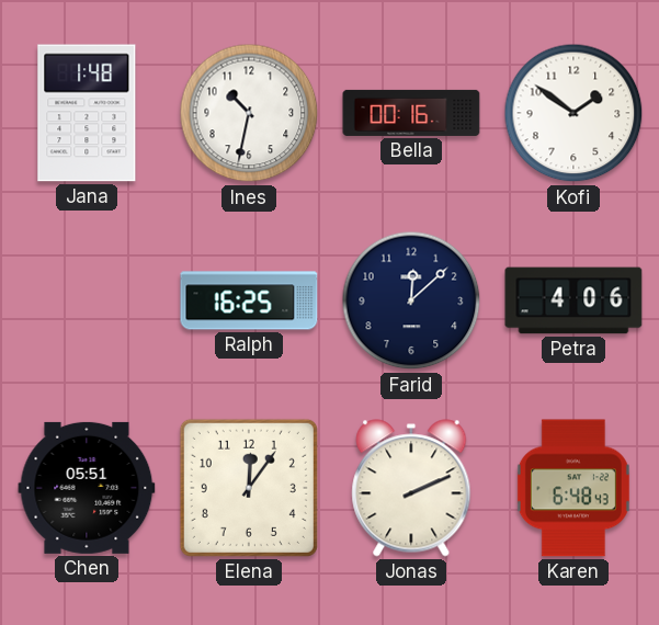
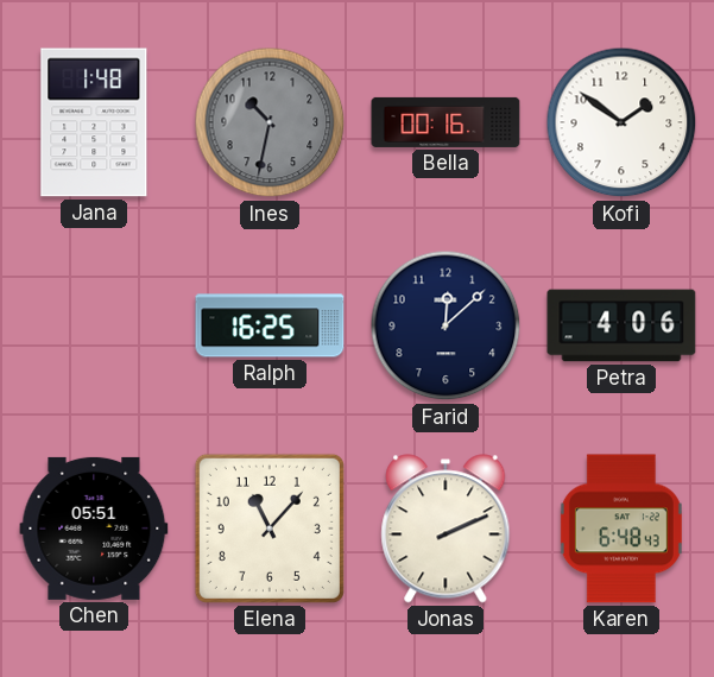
Ines dial: white -> grey (270, 122)
Elena: 12:06 -> 11:07 (270, 529)
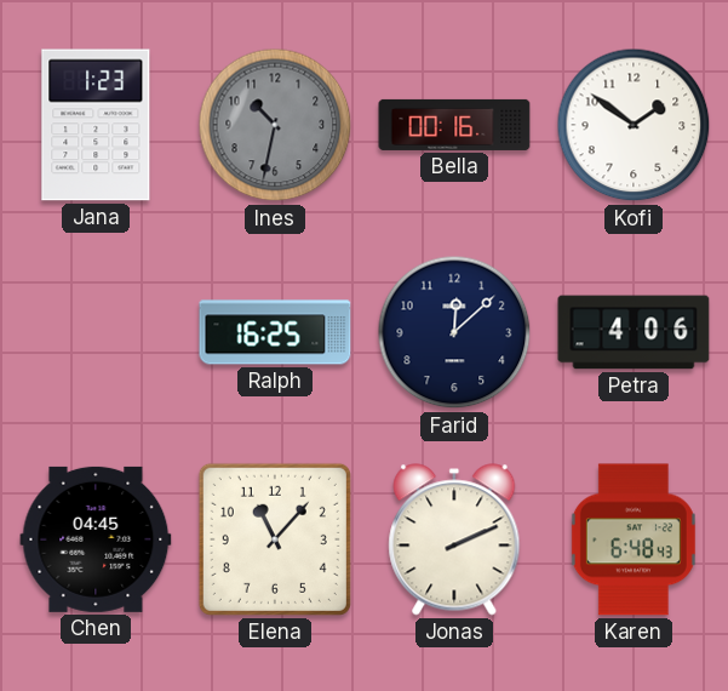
Jana: 1:48 -> 1:23 (96, 125)
Chen: 05:51 -> 04:45 (96, 539)
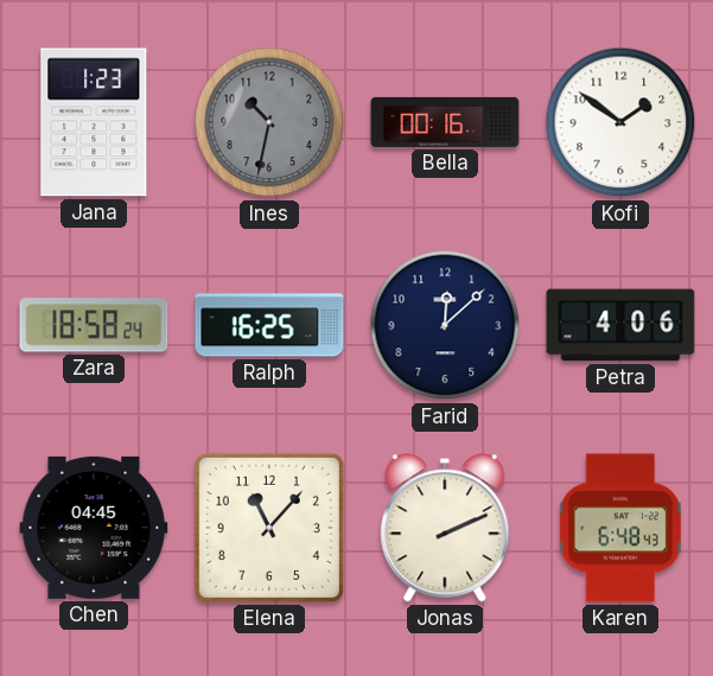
Zara: none -> 18:58 (94, 325)
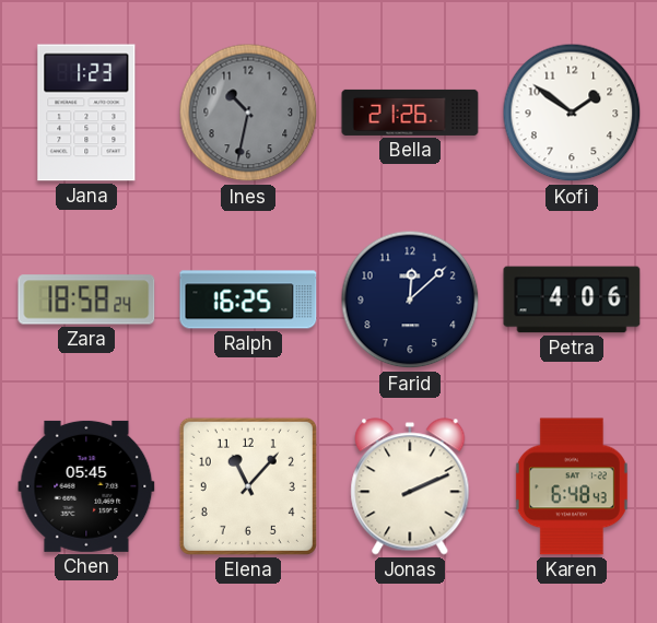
Bella: 00:16 -> 21:26 (410, 113)
Chen: 04:45 -> 05:45 (86, 486)
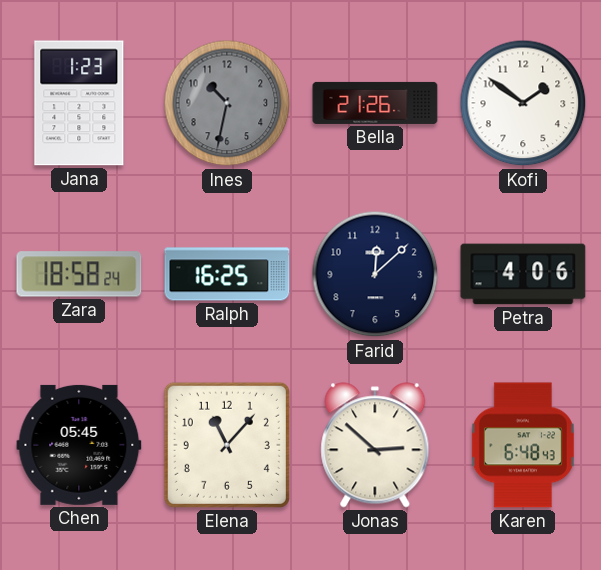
Jonas: 2:11 -> 2:52 (375, 445)
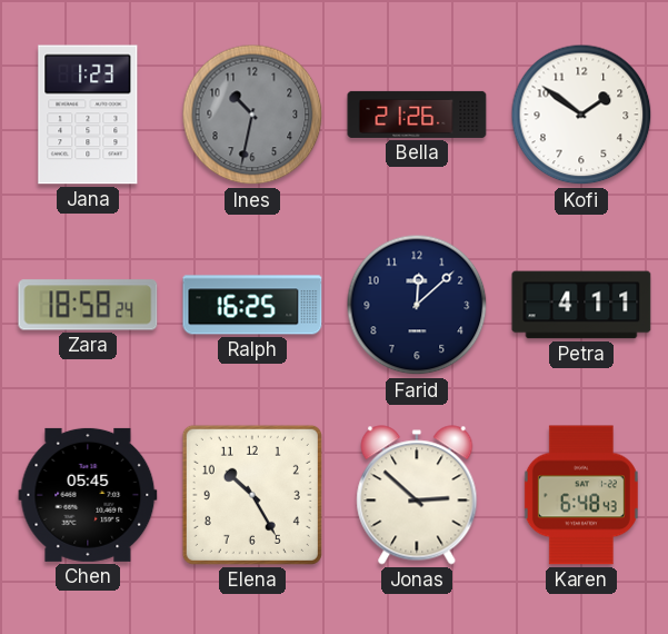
Petra: 4:06 -> 4:11 (581, 305)
Elena: 11:07 -> 10:25 (252, 495)
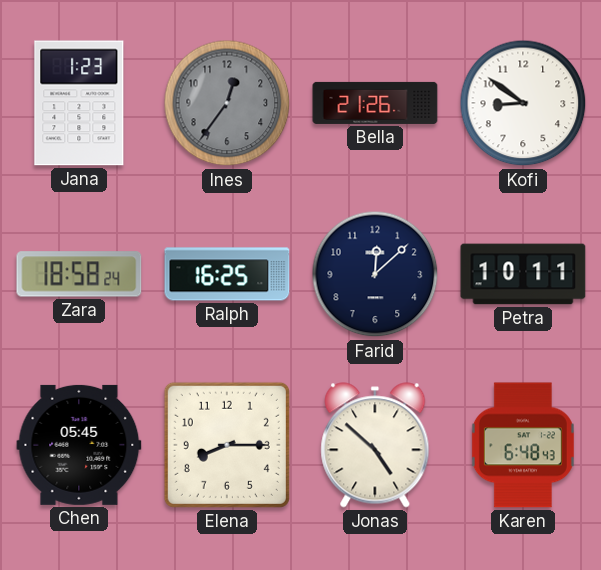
Ines: 10:32 -> 12:36 (227, 103)
Kofi: 1:51 -> 8:51 (523, 103)
Petra: 4:11 -> 10:11 (523, 274)
Elena: 10:25 -> 8:15 (227, 445)
Jonas: 2:52 -> 4:52 (375, 445)
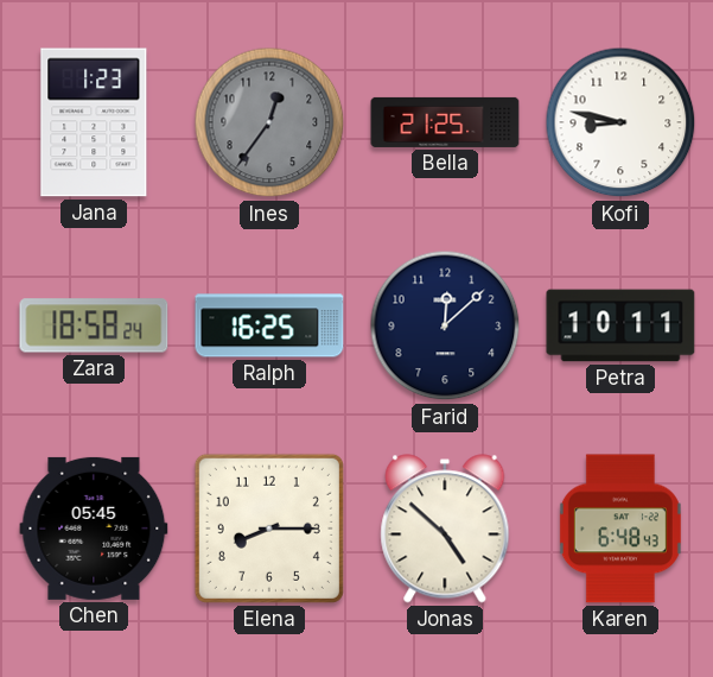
Bella: 21:26 -> 21:25 (445, 122)
Kofi: 8:51 -> 8:47 (620, 122)
